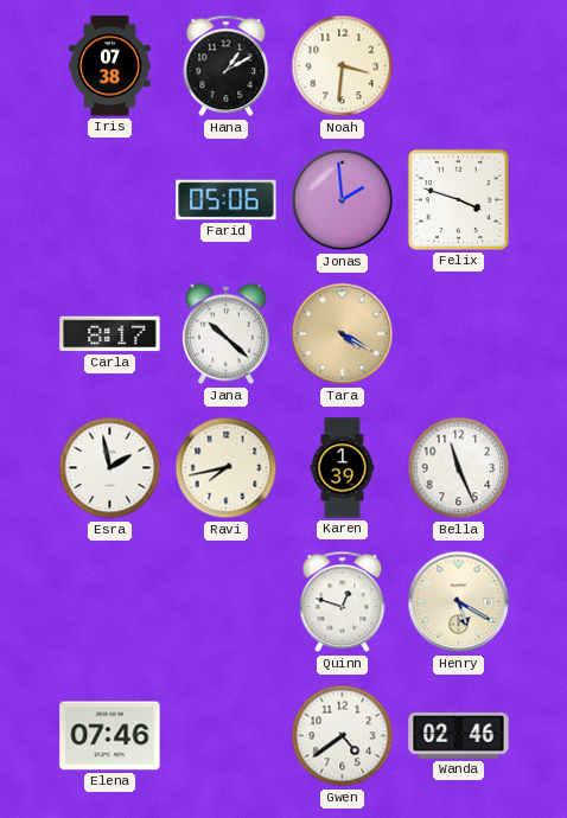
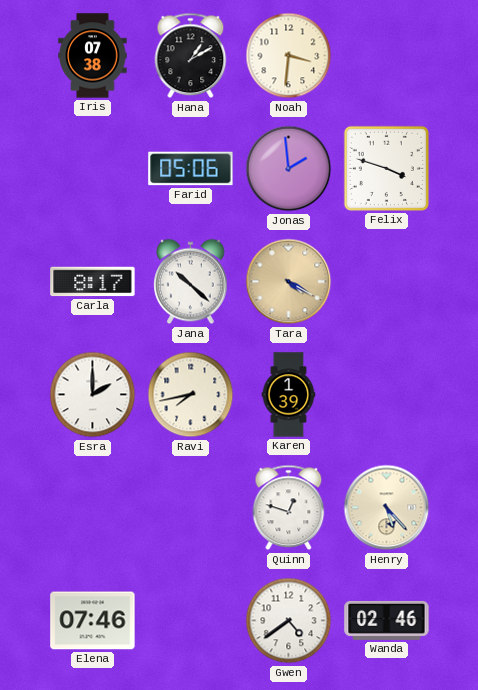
Esra: 1:58 -> 2:00 (93, 395)
Bella: 11:26 -> none (459, 468)
Henry: 5:20 -> 5:23 (387, 508)
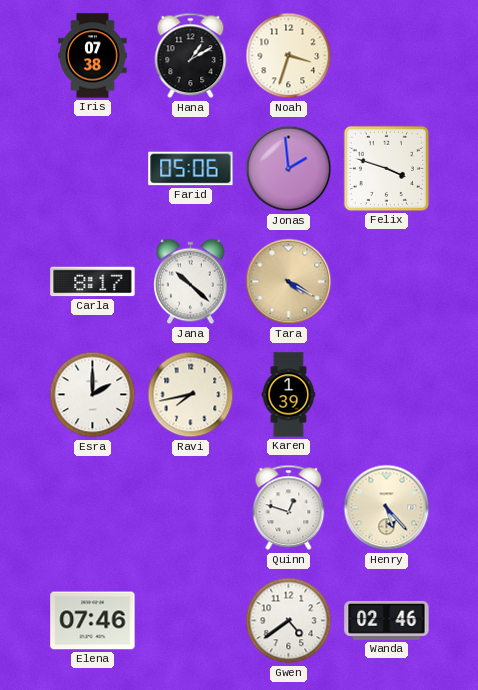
Noah: 3:31 -> 3:33 (289, 56)
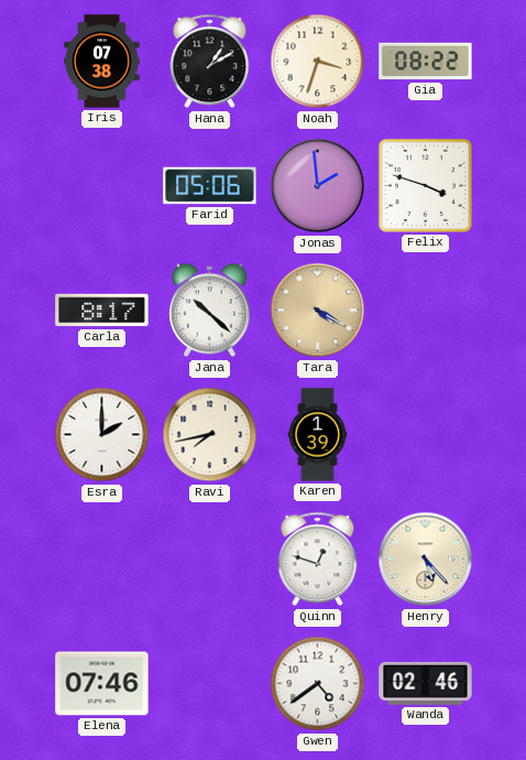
Gia: none -> 08:22 (426, 62)
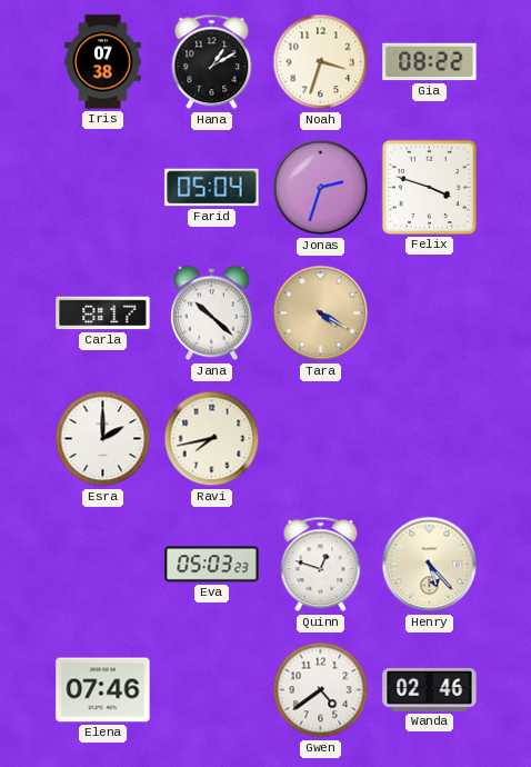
Farid: 05:06 -> 05:04 (212, 188)
Jonas: 1:59 -> 2:33 (321, 188)
Karen: 1:39 -> none (318, 435)
Eva: none -> 05:03 (212, 565)
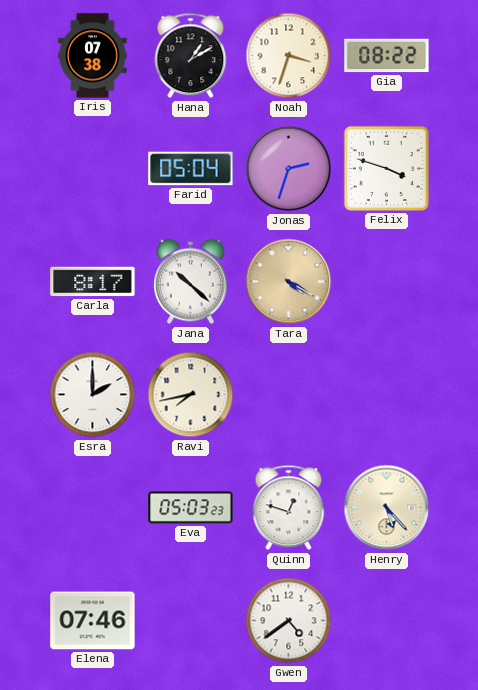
Wanda: 02:46 -> none (430, 689)
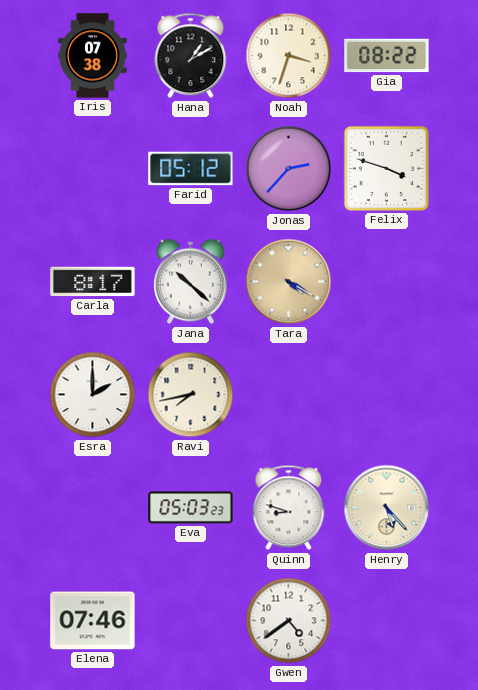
Farid: 05:04 -> 05:12 (191, 169)
Jonas: 2:33 -> 2:37 (289, 169)
Quinn: 12:48 -> 8:48 (289, 508)
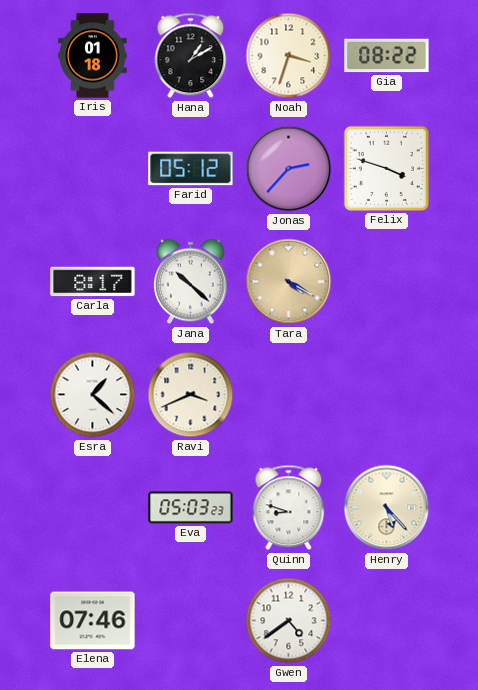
Iris: 07:38 -> 01:18 (93, 56)
Esra: 2:00 -> 1:22 (93, 395)
Ravi: 7:43 -> 3:41 (191, 395)
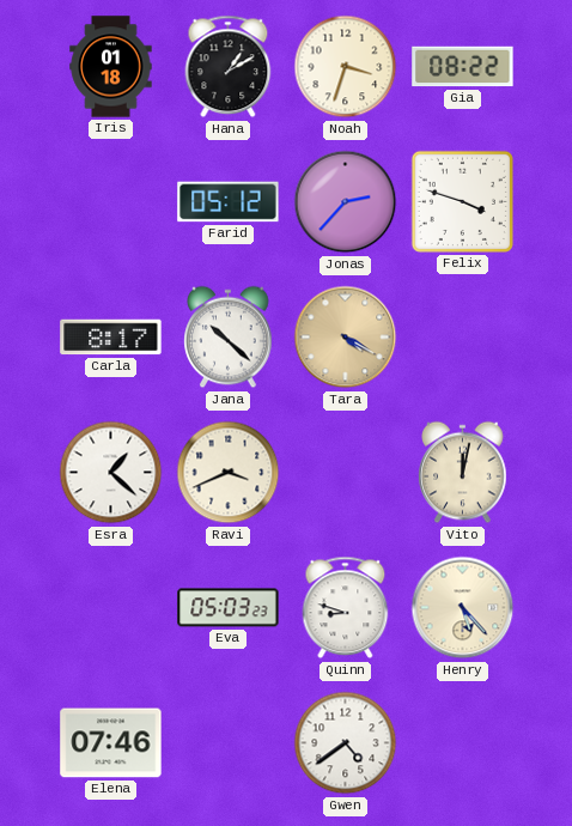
Vito: none -> 12:02 (463, 473)
